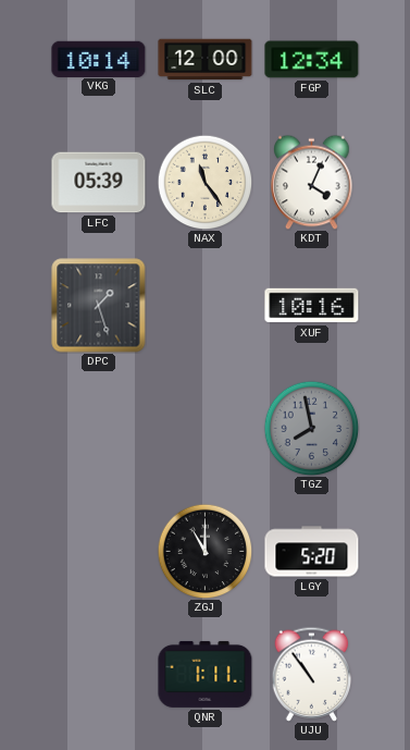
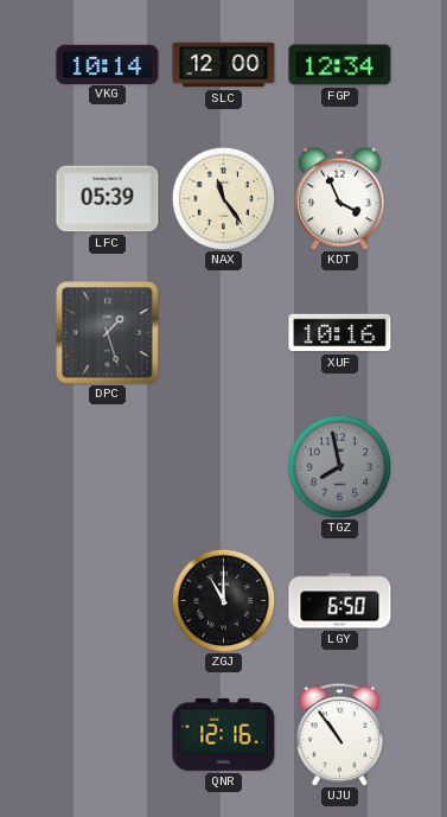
KDT: 4:04 -> 3:56 (340, 198)
LGY: 5:20 -> 6:50 (340, 601)
QNR: 1:11 -> 12:16 (224, 734)
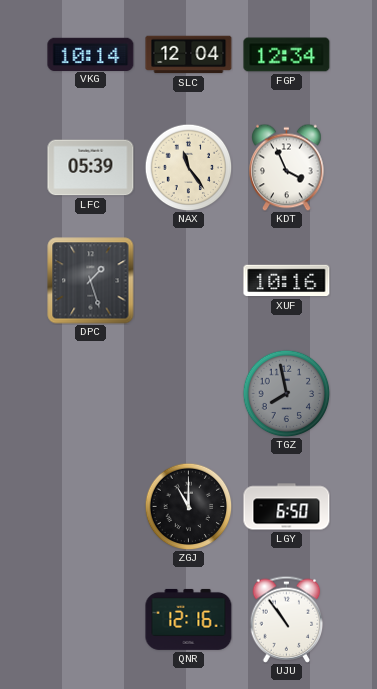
SLC: 12:00 -> 12:04 (189, 55)
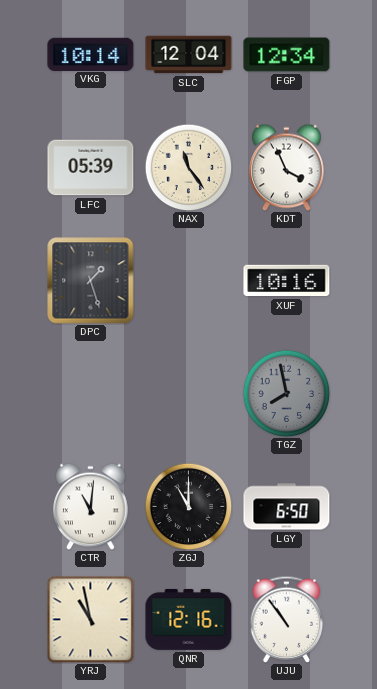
CTR: none -> 11:01 (91, 506)
YRJ: none -> 10:58 (90, 619)
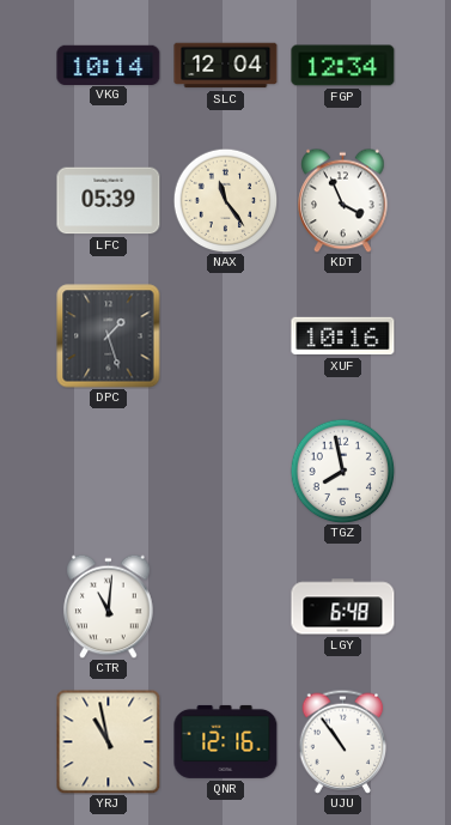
TGZ dial: grey -> white (342, 471)
ZGJ: 11:00 -> none (188, 506)
LGY: 6:50 -> 6:48 (343, 607)
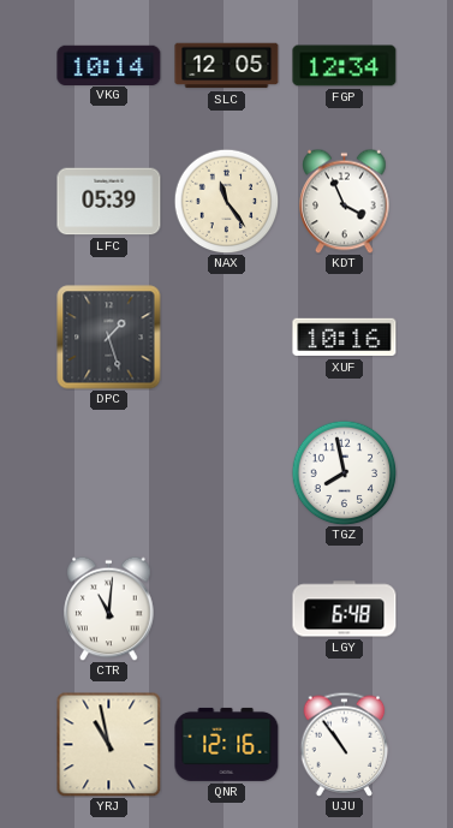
SLC: 12:04 -> 12:05 (227, 66)
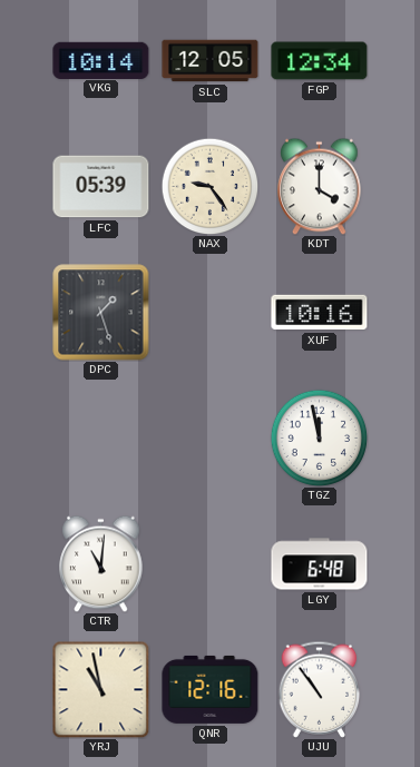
NAX: 11:24 -> 9:24 (209, 186)
KDT: 3:56 -> 4:00 (320, 186)
TGZ: 7:58 -> 11:58 (319, 437)
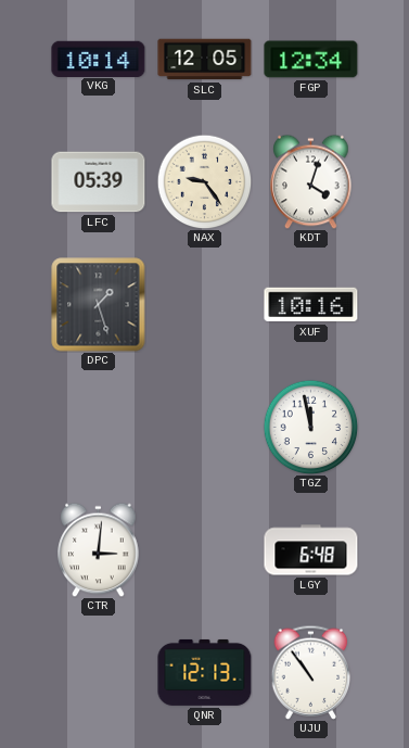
KDT: 4:00 -> 4:03 (311, 181)
CTR: 11:01 -> 3:01 (99, 549)
YRJ: 10:58 -> none (100, 689)
QNR: 12:16 -> 12:13 (205, 672)
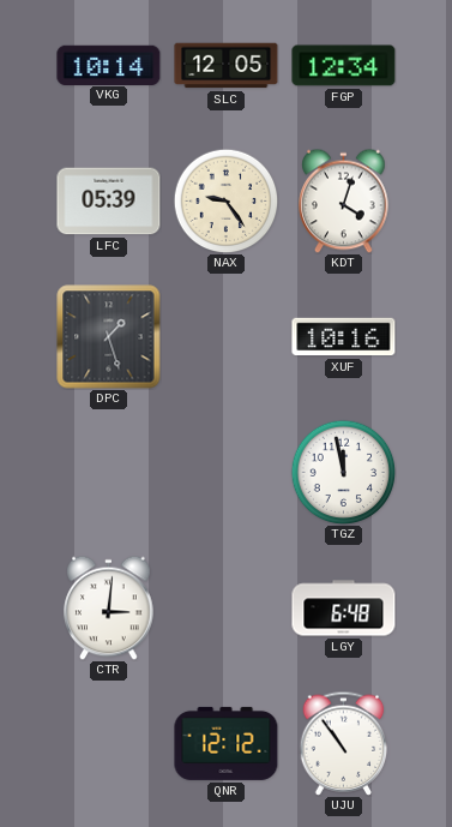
QNR: 12:13 -> 12:12 (227, 743)
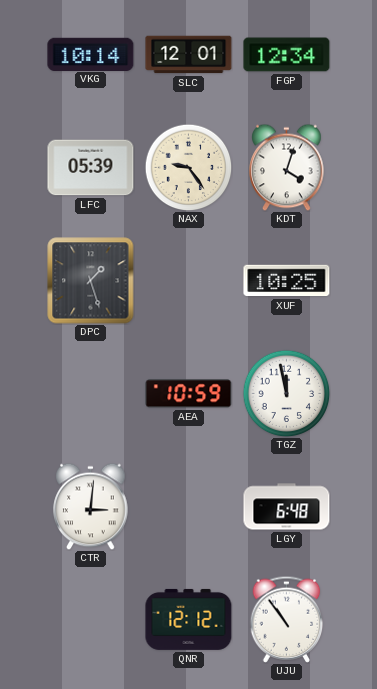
SLC: 12:05 -> 12:01 (189, 55)
XUF: 10:16 -> 10:25 (287, 281)
AEA: none -> 10:59 (189, 394)
